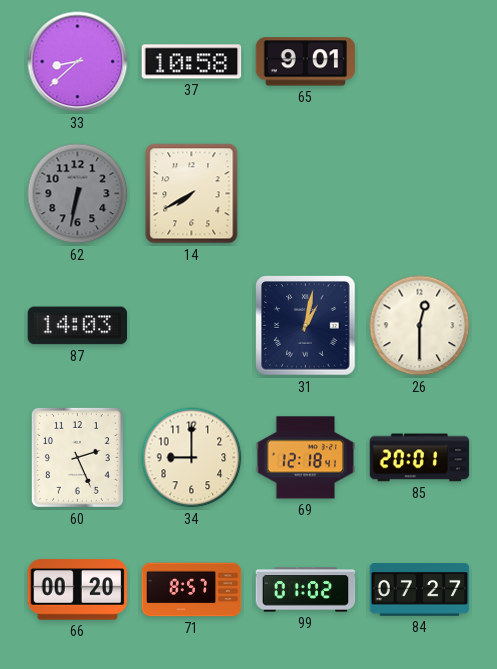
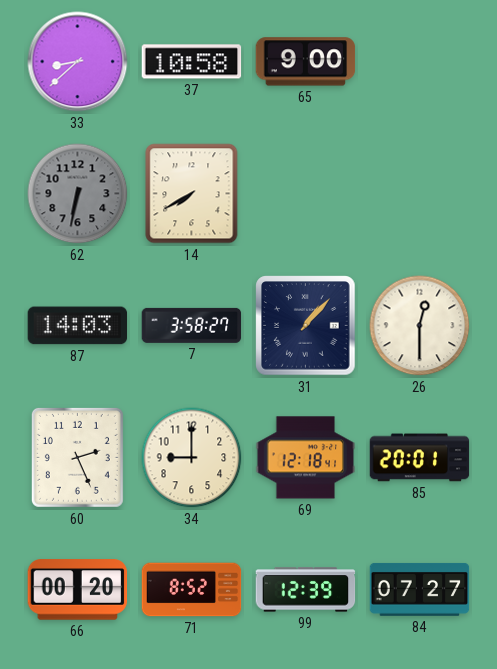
65: 9:01 -> 9:00 (306, 62)
7: none -> 3:58 (192, 325)
31: 1:02 -> 1:07 (306, 326)
71: 8:57 -> 8:52 (192, 590)
99: 01:02 -> 12:39 (306, 590)
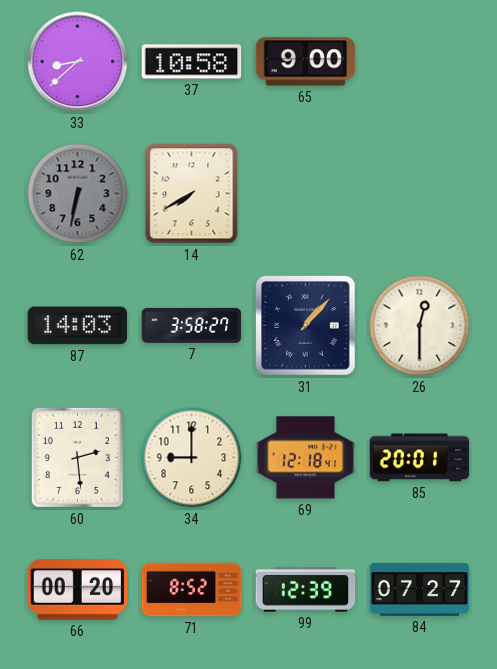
60: 2:26 -> 2:29 (77, 457)
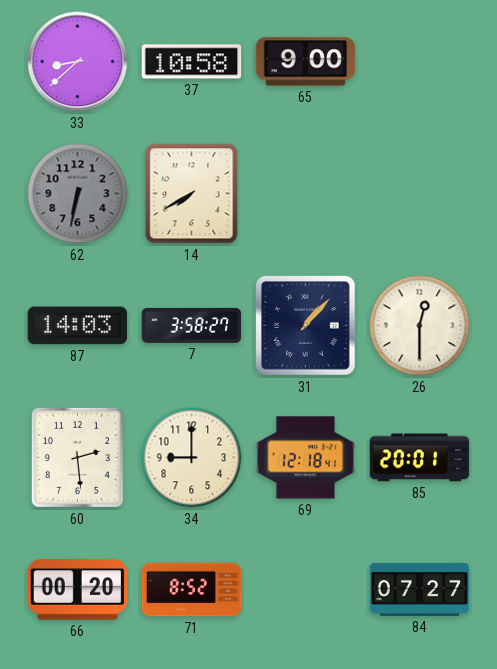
99: 12:39 -> none (306, 590)
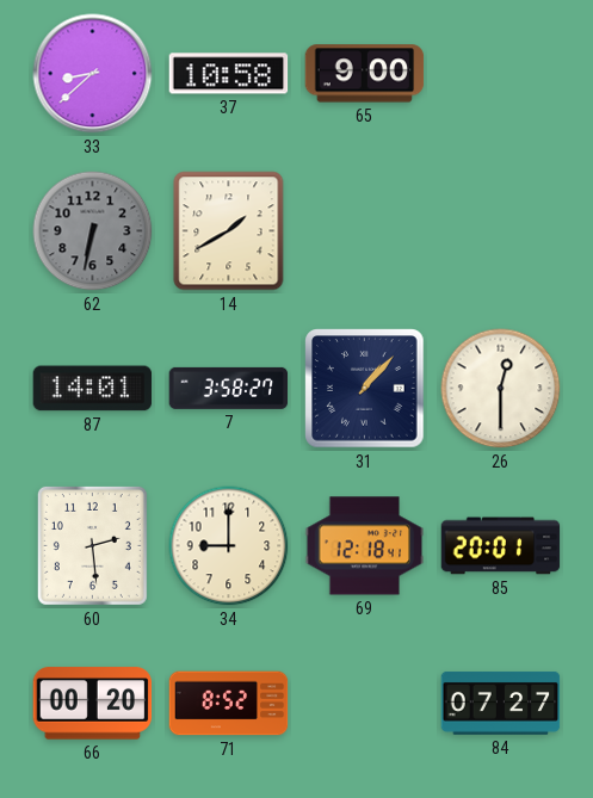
14: 7:40 -> 1:40 (229, 231)
87: 14:03 -> 14:01 (93, 389)
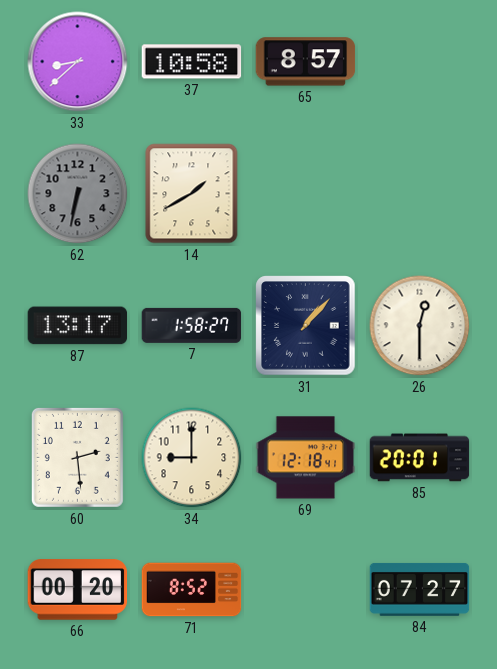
65: 9:00 -> 8:57 (306, 62)
87: 14:01 -> 13:17 (78, 326)
7: 3:58 -> 1:58 (192, 325)
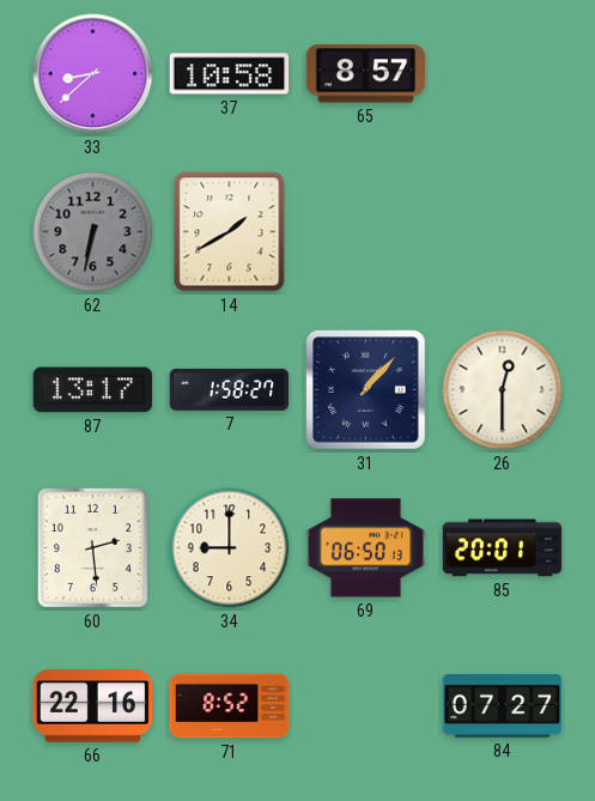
69: 12:18 -> 06:50 (366, 548)
66: 00:20 -> 22:16 (93, 706)
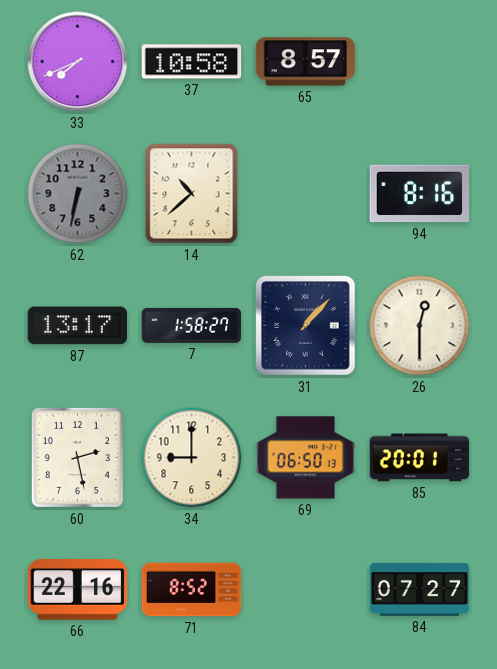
33: 8:38 -> 7:41 (78, 62)
14: 1:40 -> 10:38 (192, 194)
94: none -> 8:16 (420, 194)
60: 2:29 -> 2:28 (77, 457)
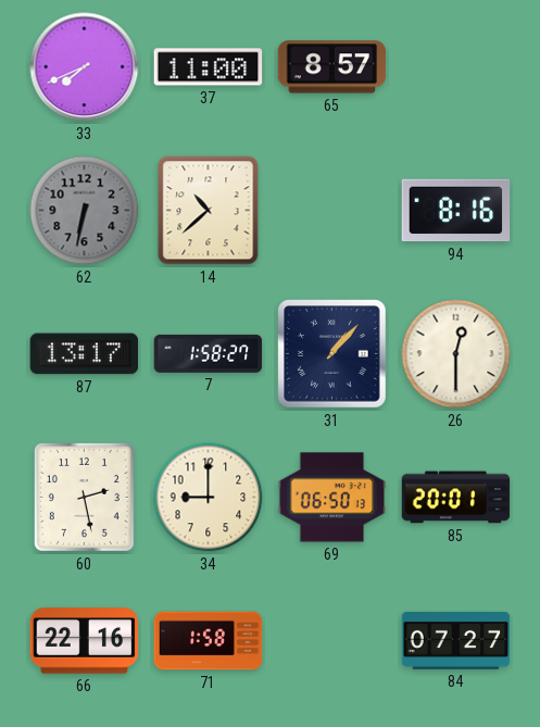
37: 10:58 -> 11:00 (209, 67)
71: 8:52 -> 1:58 (209, 641)
